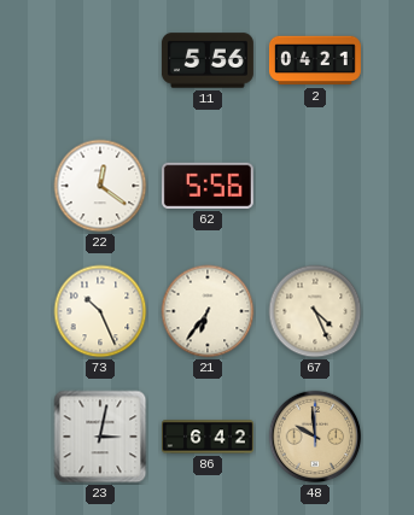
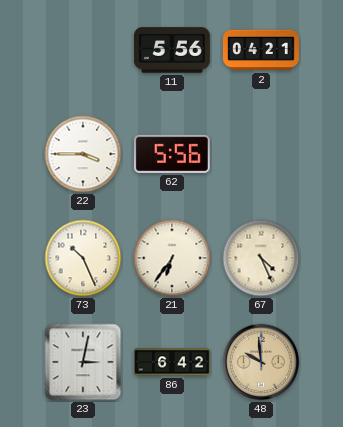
22: 12:21 -> 3:45 (83, 154)
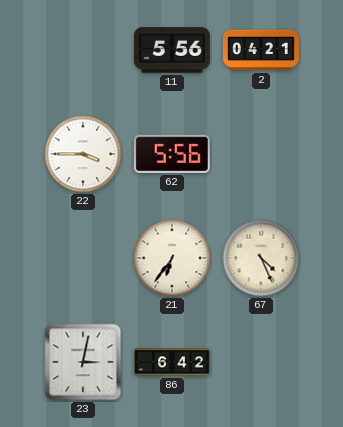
73: 10:26 -> none (83, 258)
48: 9:59 -> none (261, 362)
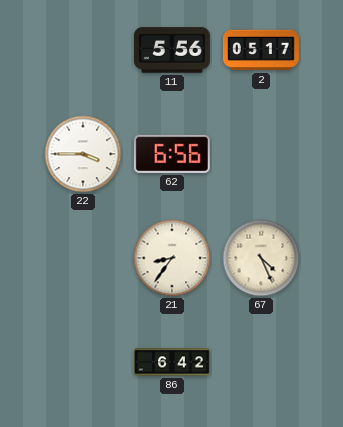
2: 04:21 -> 05:17 (261, 50)
62: 5:56 -> 6:56 (172, 154)
21: 6:36 -> 8:36 (172, 258)
23: 3:02 -> none (83, 362)
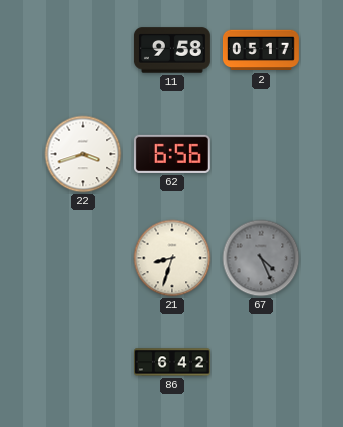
11: 5:56 -> 9:58 (172, 50)
22: 3:45 -> 3:42 (83, 154)
21: 8:36 -> 8:33 (172, 258)
67 dial: cream -> grey (261, 258)
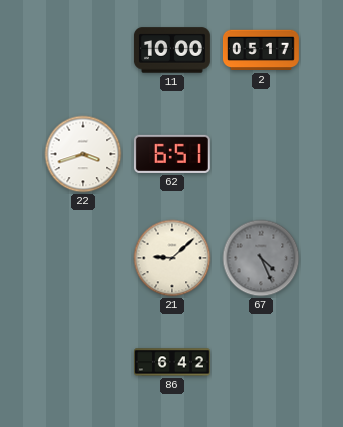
11: 9:58 -> 10:00 (172, 50)
62: 6:56 -> 6:51 (172, 154)
21: 8:33 -> 9:08 (172, 258)
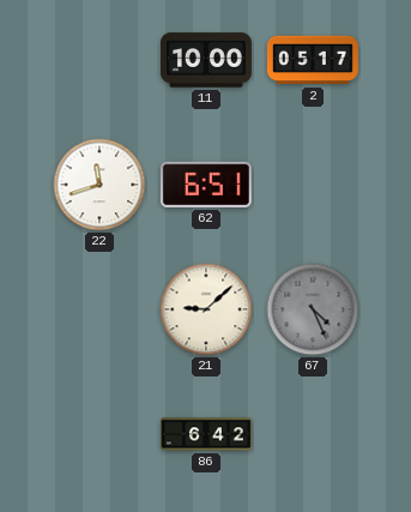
22: 3:42 -> 11:42 (99, 185)
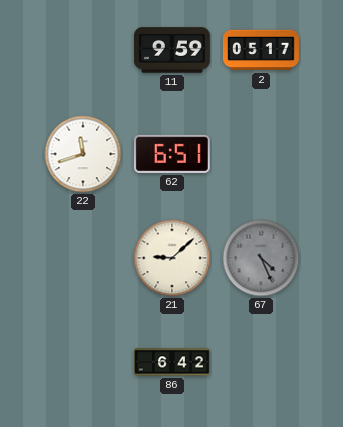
11: 10:00 -> 9:59 (172, 50)
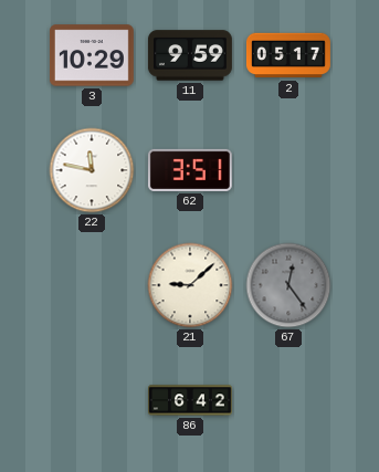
3: none -> 10:29 (92, 55)
22: 11:42 -> 11:47 (92, 170)
62: 6:51 -> 3:51 (190, 170)
67: 4:26 -> 12:24 (288, 285)
